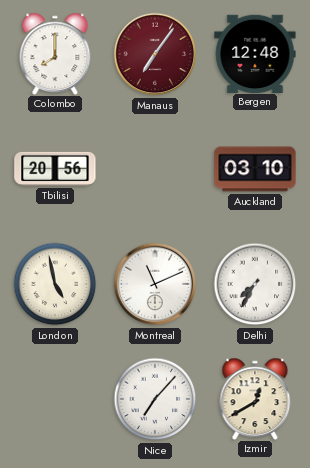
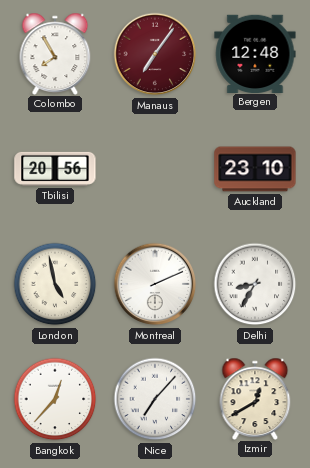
Colombo: 8:00 -> 7:55 (55, 53)
Auckland: 03:10 -> 23:10 (255, 169)
Montreal: 11:11 -> 2:11 (155, 284)
Delhi: 7:35 -> 8:35 (255, 284)
Bangkok: none -> 12:37 (55, 399)
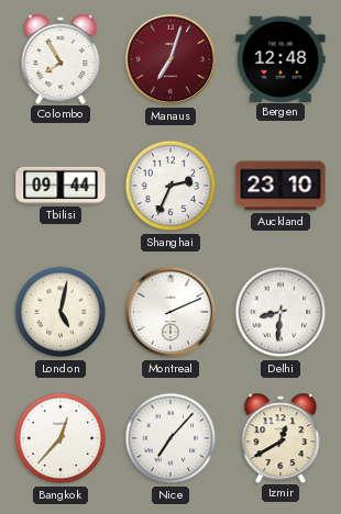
Manaus: 7:06 -> 7:03 (170, 59)
Tbilisi: 20:56 -> 09:44 (61, 186)
Shanghai: none -> 2:34 (170, 186)
London: 4:58 -> 5:02 (61, 312)
Delhi: 8:35 -> 8:31 (280, 312)
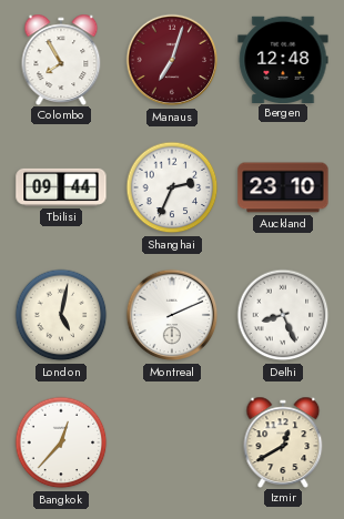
Delhi: 8:31 -> 8:26 (283, 315)
Nice: 7:07 -> none (170, 438)
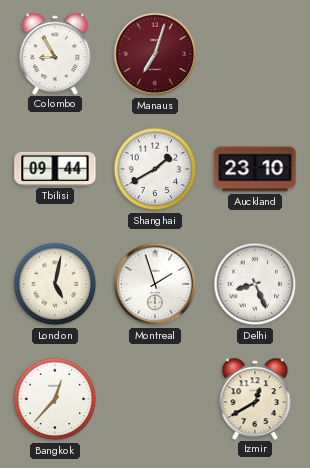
Colombo: 7:55 -> 8:55 (55, 53)
Bergen: 12:48 -> none (283, 59)
Shanghai: 2:34 -> 1:40 (155, 169)
Montreal: 2:11 -> 1:57 (155, 284)
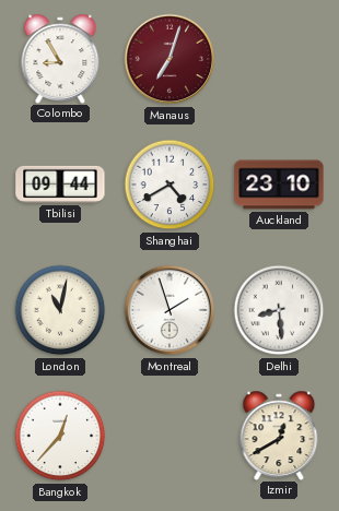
Shanghai: 1:40 -> 4:40 (169, 185)
London: 5:02 -> 11:02 (60, 310)
Delhi: 8:26 -> 8:29 (279, 310)
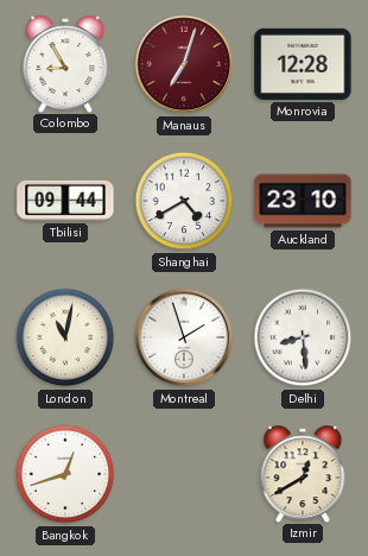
Monrovia: none -> 12:28 (303, 64)
Bangkok: 12:37 -> 12:42 (65, 474)
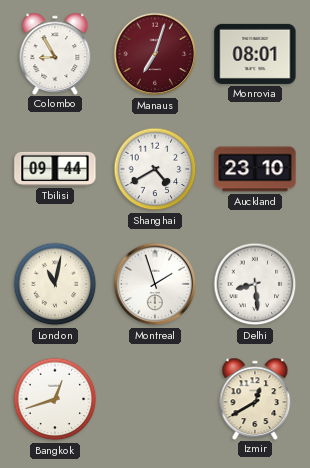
Monrovia: 12:28 -> 08:01 (255, 54)
